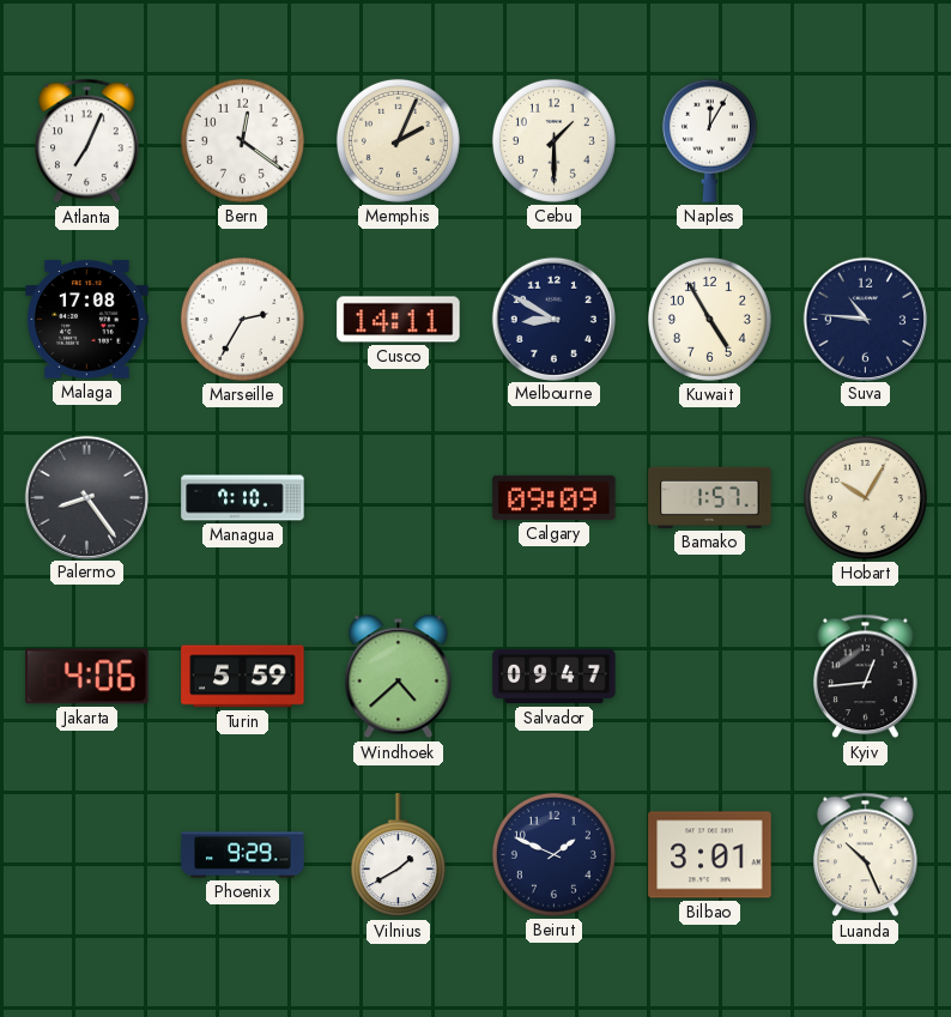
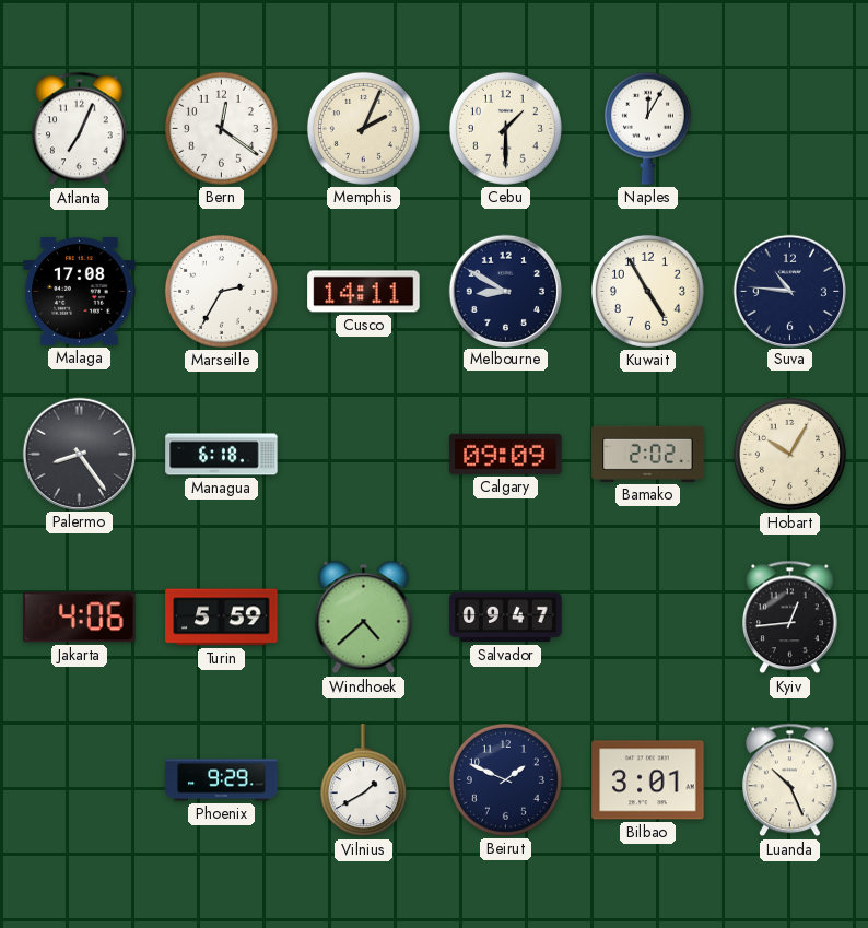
Managua: 7:10 -> 6:18 (222, 455)
Bamako: 1:57 -> 2:02 (648, 454)
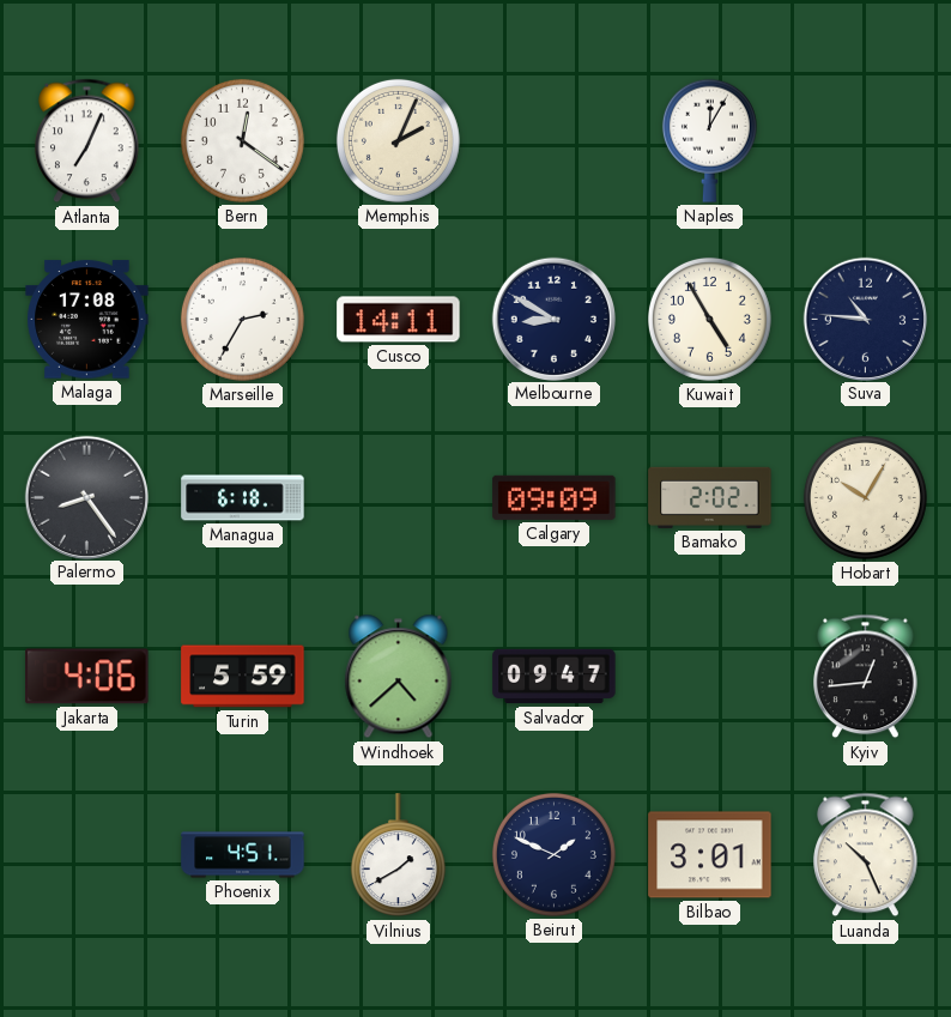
Cebu: 1:30 -> none (505, 128)
Phoenix: 9:29 -> 4:51 (243, 855)
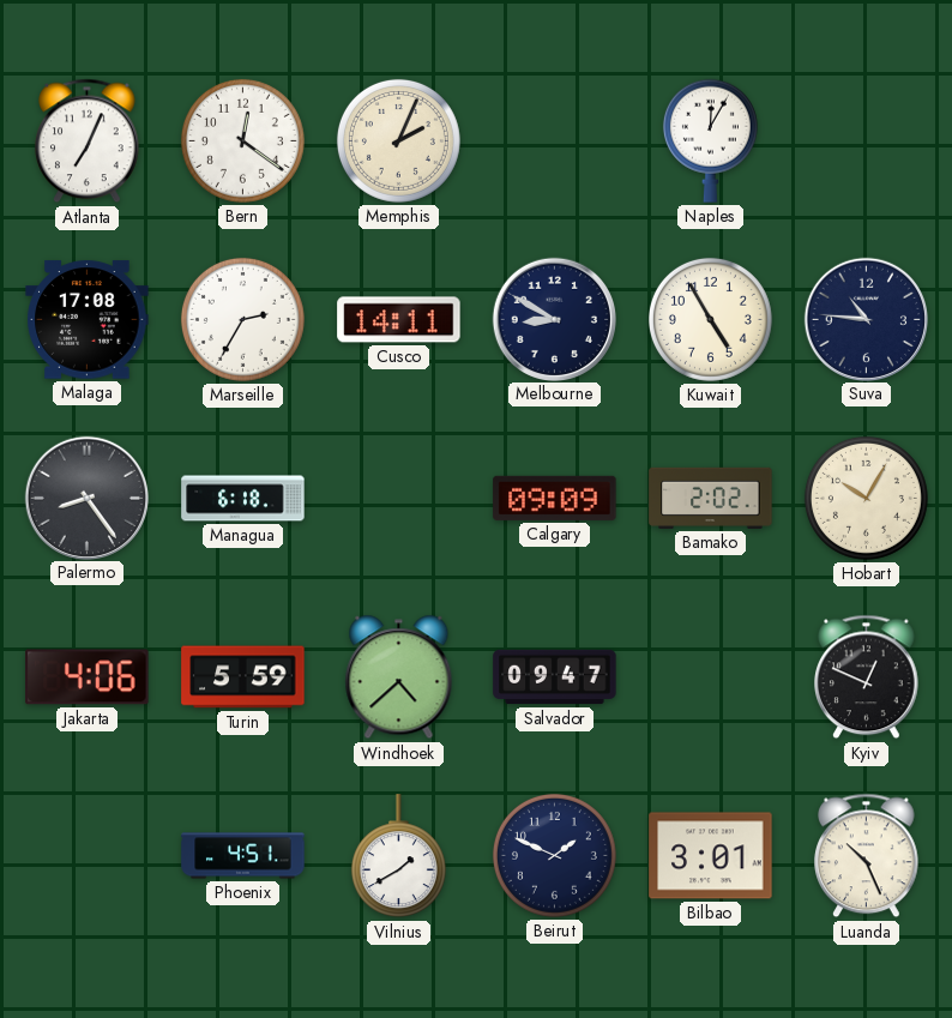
Kyiv: 12:44 -> 12:49 (867, 677)
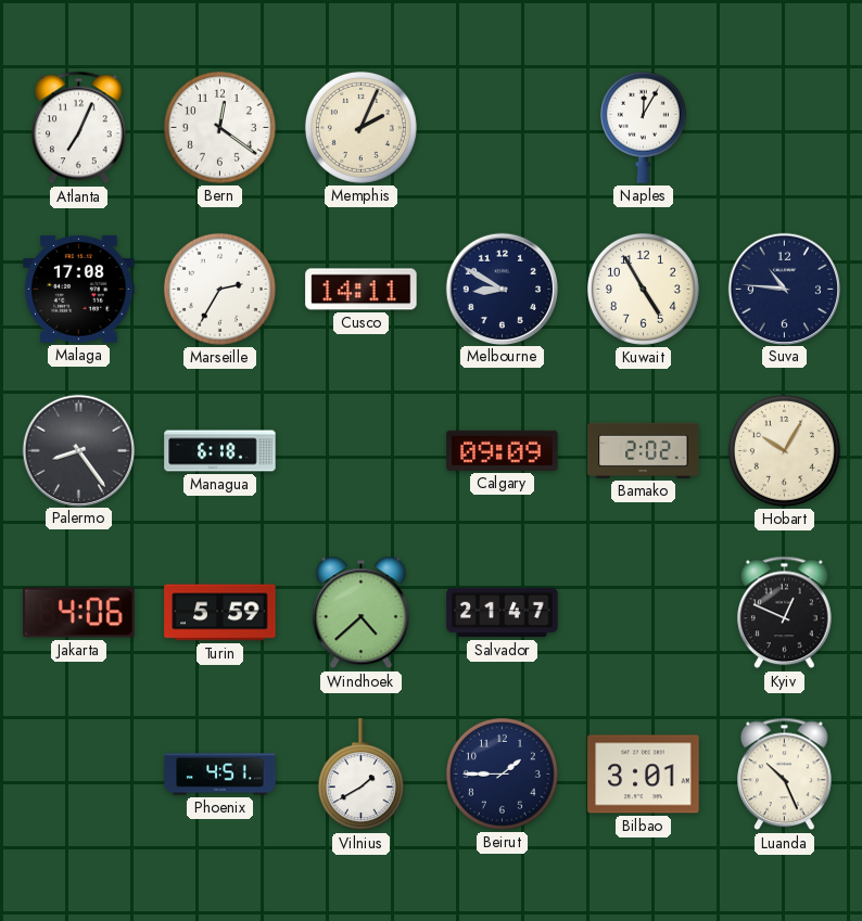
Salvador: 09:47 -> 21:47 (503, 613)
Beirut: 1:49 -> 1:45 (502, 773)
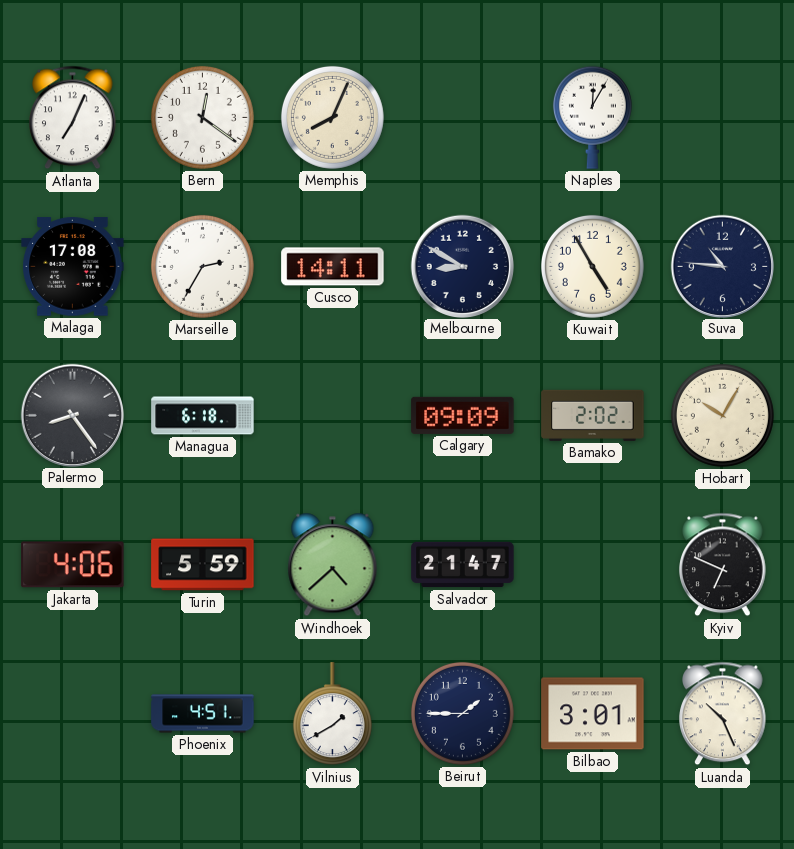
Memphis: 2:04 -> 8:04 (332, 117)
Kyiv: 12:49 -> 6:49 (723, 565)
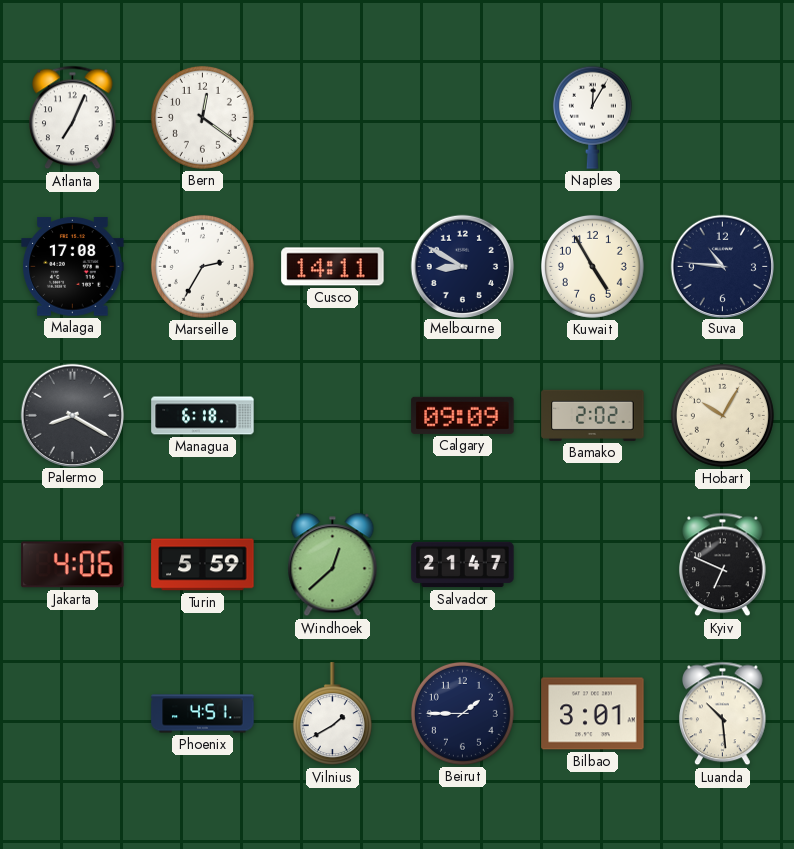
Memphis: 8:04 -> none (332, 117)
Palermo: 8:24 -> 8:20 (72, 415)
Windhoek: 4:38 -> 12:38 (333, 565)
Luanda: 10:26 -> 10:29 (723, 714)
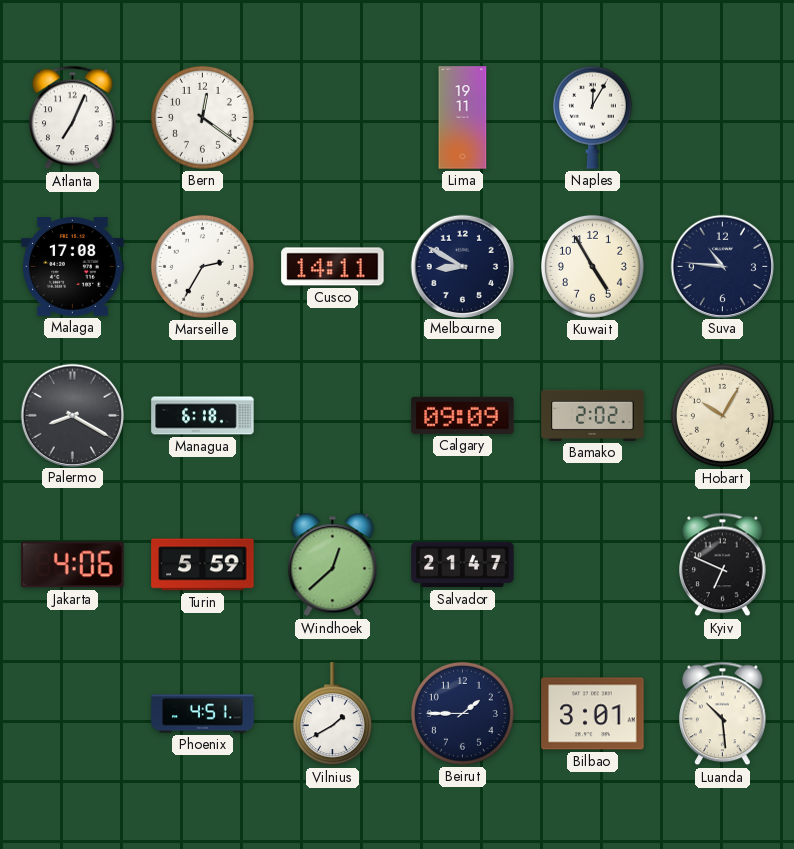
Lima: none -> 19:11 (463, 118)
